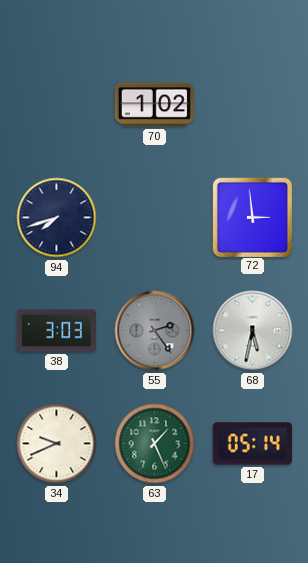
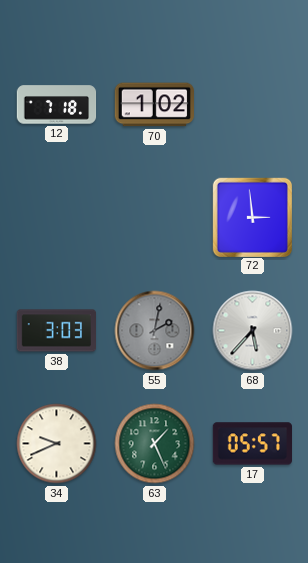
12: none -> 7:18 (57, 105)
94: 7:42 -> none (57, 218)
55: 2:24 -> 2:02 (155, 331)
68: 5:32 -> 5:37 (253, 331)
17: 05:14 -> 05:57 (252, 444)
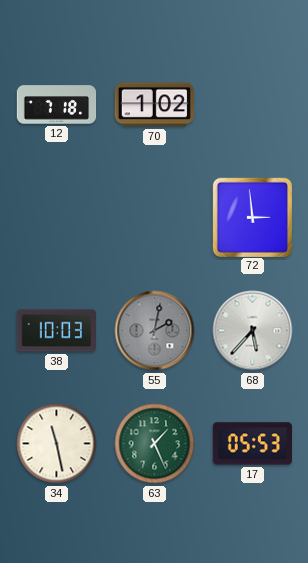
38: 3:03 -> 10:03 (56, 331)
34: 9:41 -> 11:28 (57, 444)
17: 05:57 -> 05:53 (252, 444)
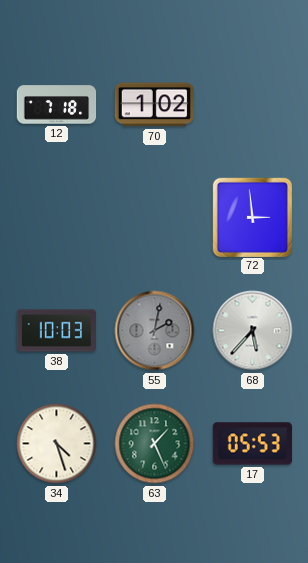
34: 11:28 -> 4:27 (57, 444)
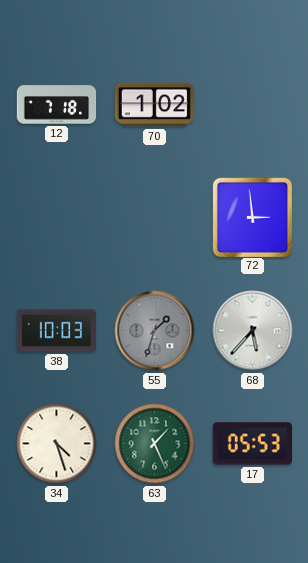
55: 2:02 -> 1:33 (155, 331)
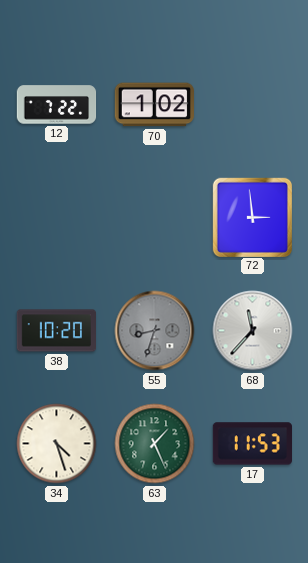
12: 7:18 -> 7:22 (57, 105)
38: 10:03 -> 10:20 (56, 331)
55: 1:33 -> 8:33 (155, 331)
68: 5:37 -> 11:37 (253, 331)
17: 05:53 -> 11:53 (252, 444)
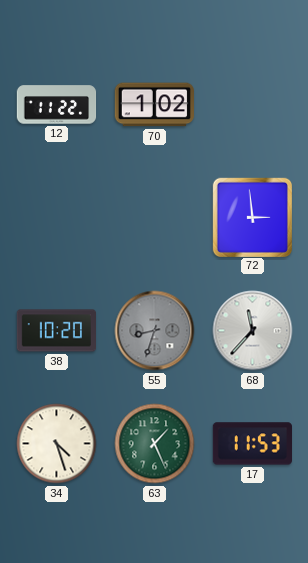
12: 7:22 -> 11:22 (57, 105)
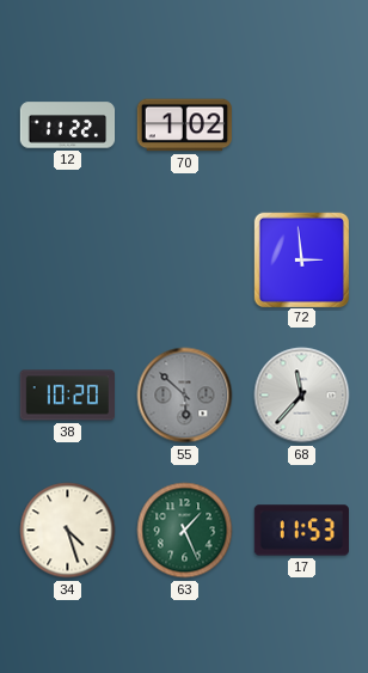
55: 8:33 -> 5:52 (185, 396)
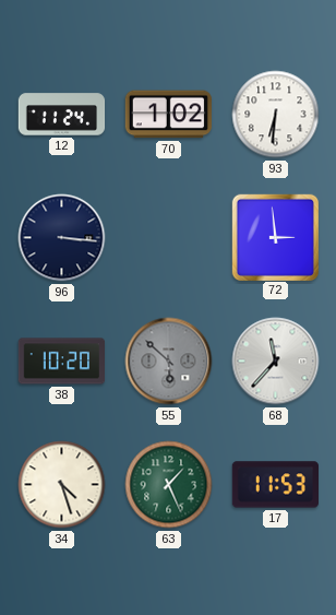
12: 11:22 -> 11:24 (62, 115)
93: none -> 6:31 (276, 115)
96: none -> 3:16 (62, 238)
